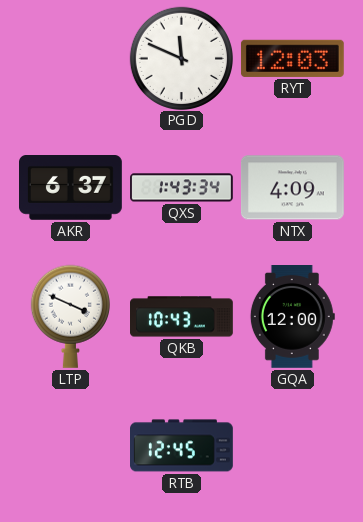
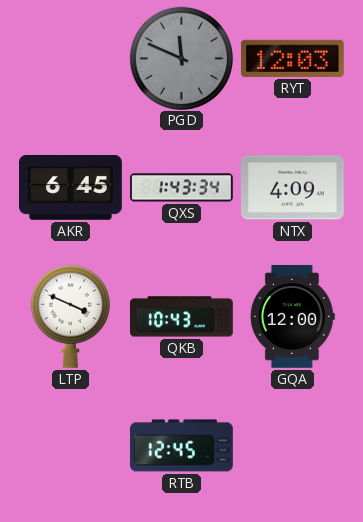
PGD dial: white -> grey (181, 58)
AKR: 6:37 -> 6:45 (71, 188)
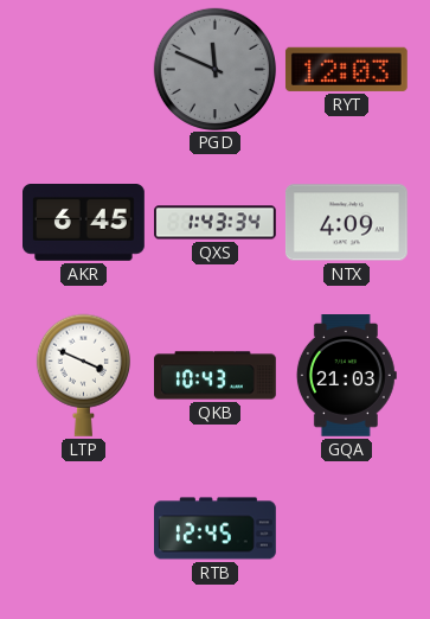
GQA: 12:00 -> 21:03 (346, 376)
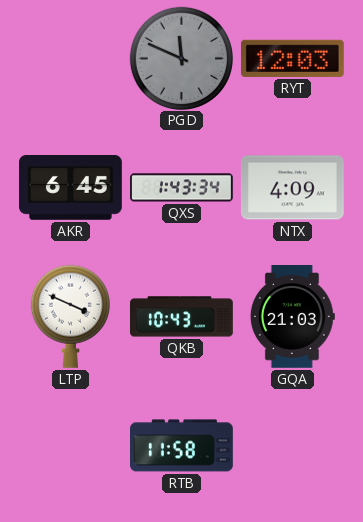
RTB: 12:45 -> 11:58 (182, 446)
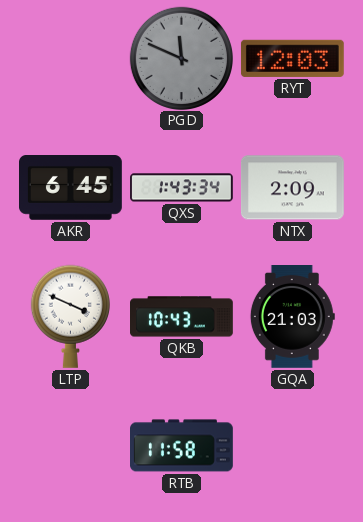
NTX: 4:09 -> 2:09 (293, 188)
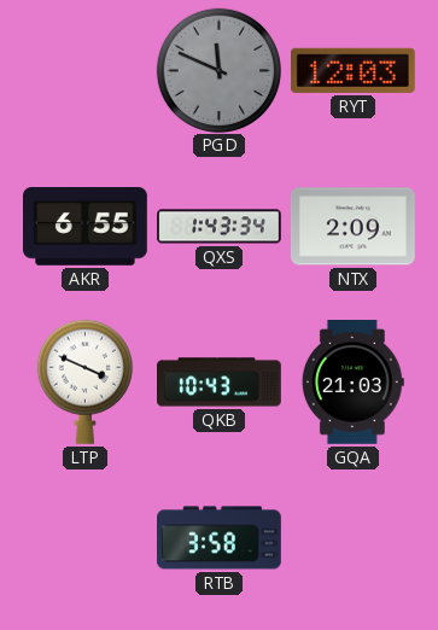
AKR: 6:45 -> 6:55 (86, 227)
RTB: 11:58 -> 3:58 (220, 538)
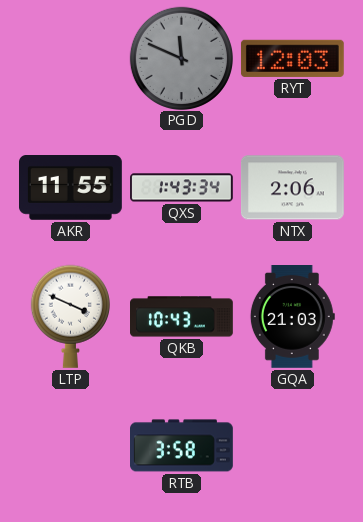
AKR: 6:55 -> 11:55 (71, 188)
NTX: 2:09 -> 2:06 (293, 188)
